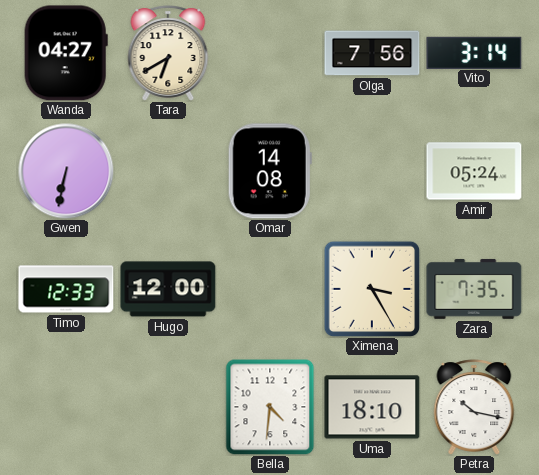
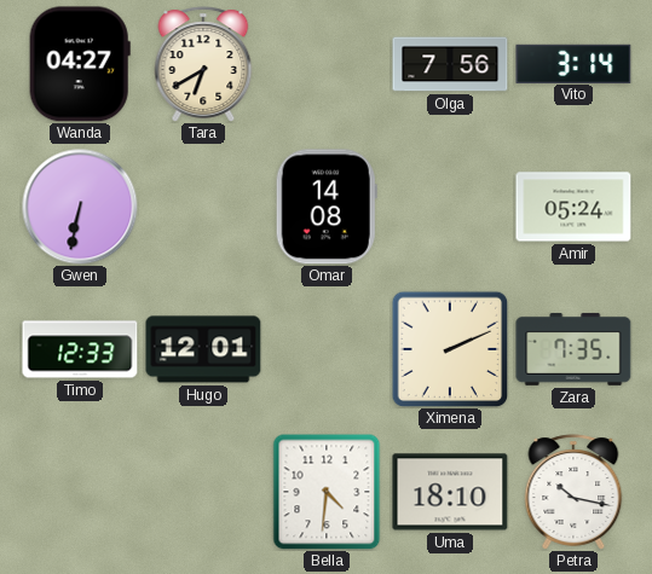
Hugo: 12:00 -> 12:01 (203, 349)
Ximena: 3:25 -> 2:11 (450, 349)
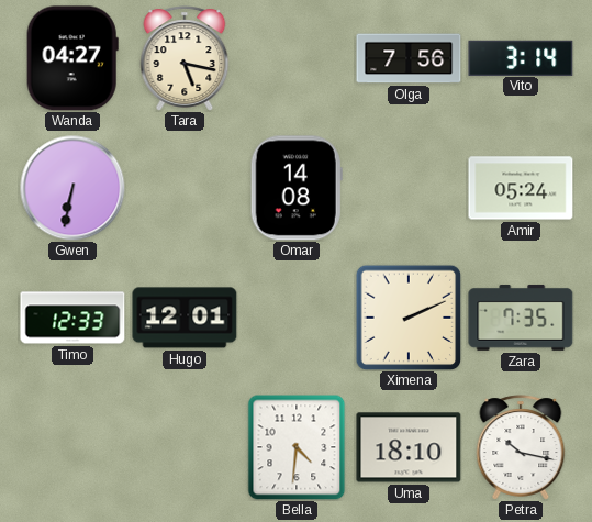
Tara: 6:40 -> 5:17 (185, 58)
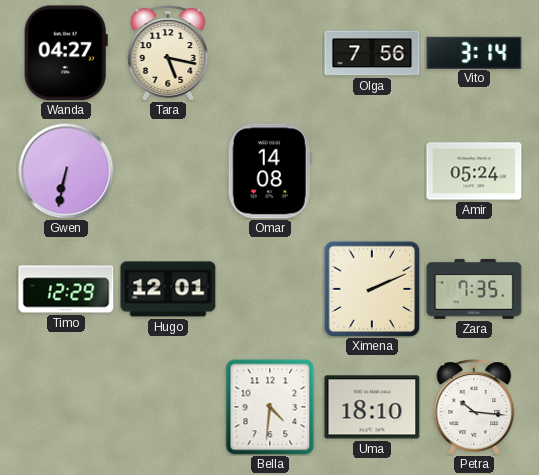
Timo: 12:33 -> 12:29 (66, 289)
Petra: 10:17 -> 10:16 (474, 407)
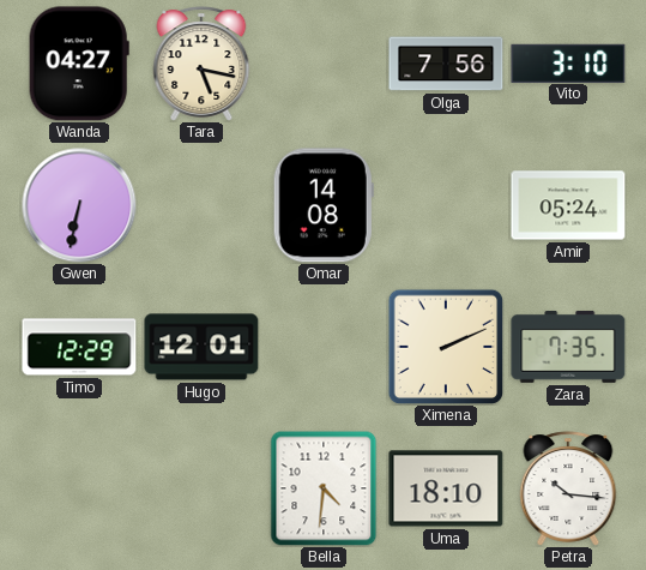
Vito: 3:14 -> 3:10 (568, 62)
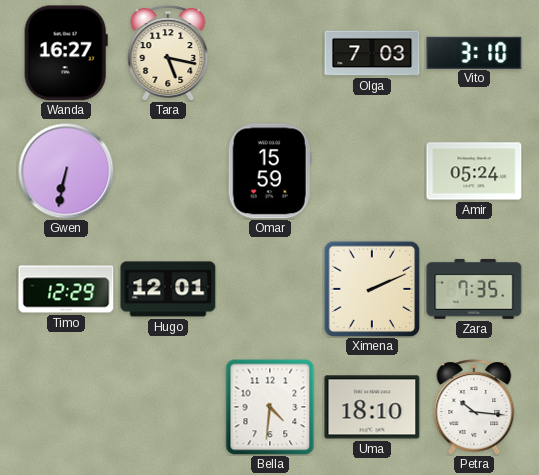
Wanda: 04:27 -> 16:27 (66, 53)
Olga: 7:56 -> 7:03 (372, 53)
Omar: 14:08 -> 15:59 (270, 171)
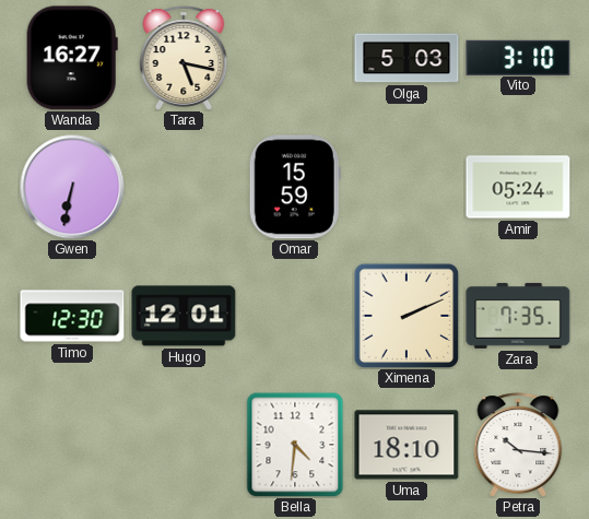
Olga: 7:03 -> 5:03 (407, 58)
Timo: 12:29 -> 12:30 (72, 316)
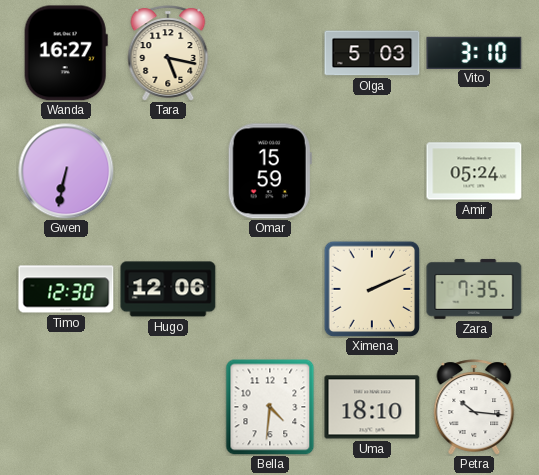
Hugo: 12:01 -> 12:06 (168, 289)
